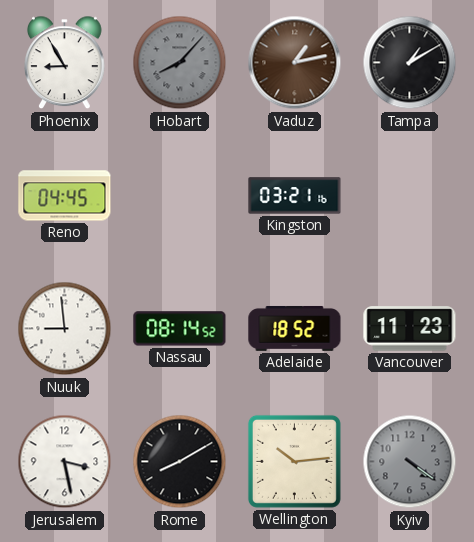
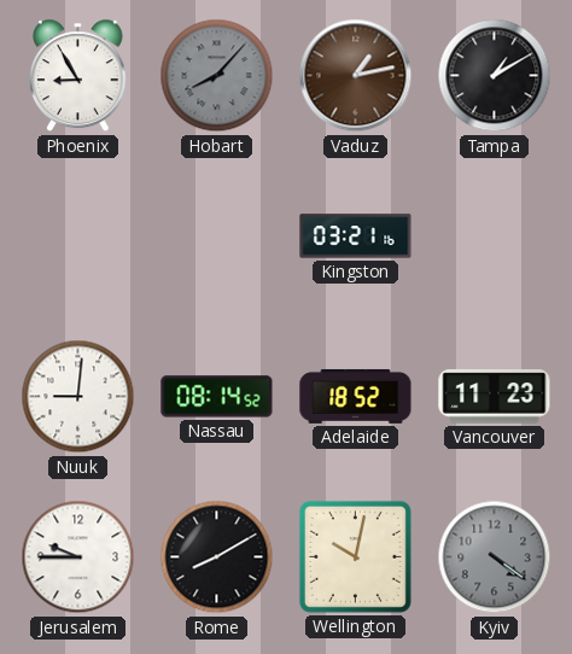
Reno: 04:45 -> none (65, 196)
Nuuk: 8:59 -> 9:01 (78, 397)
Jerusalem: 3:28 -> 9:45 (78, 557)
Wellington: 10:14 -> 10:02 (355, 556)
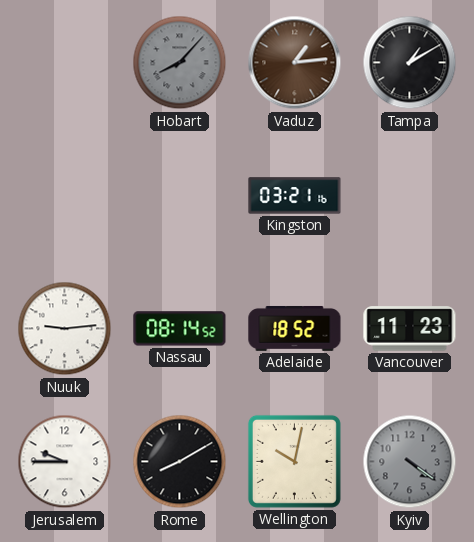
Phoenix: 8:55 -> none (78, 76)
Vaduz: 1:13 -> 1:14 (295, 63)
Nuuk: 9:01 -> 9:14 (65, 329)
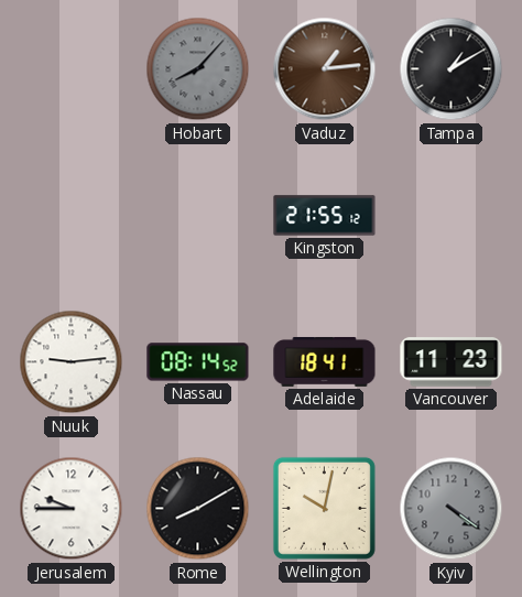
Kingston: 03:21 -> 21:55 (325, 216)
Adelaide: 18:52 -> 18:41 (325, 361)
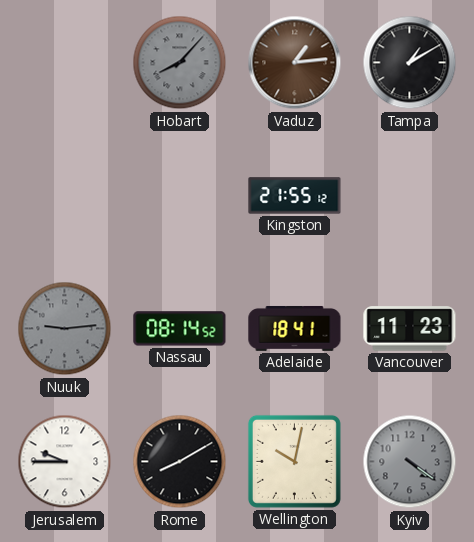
Nuuk dial: white -> grey (65, 329)
